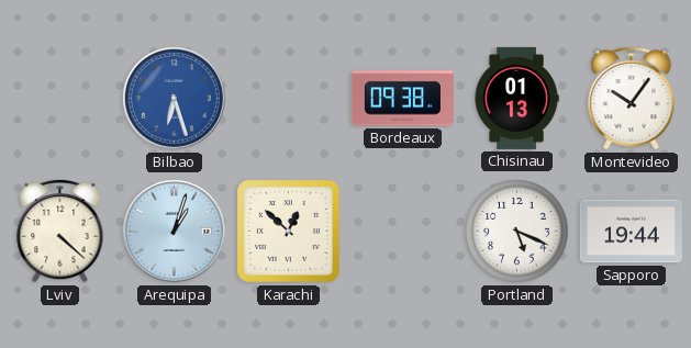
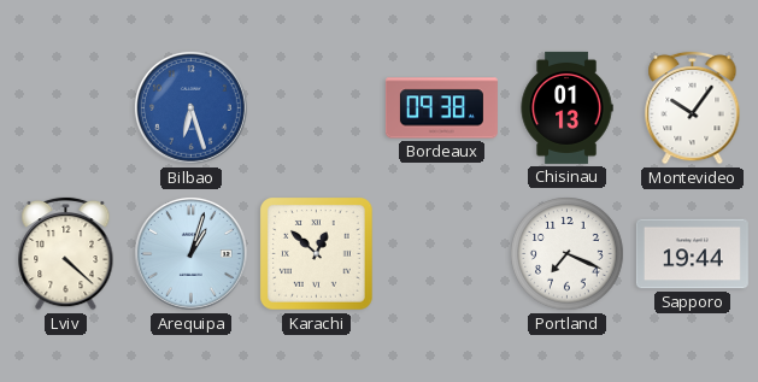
Portland: 5:19 -> 7:19 (568, 254)
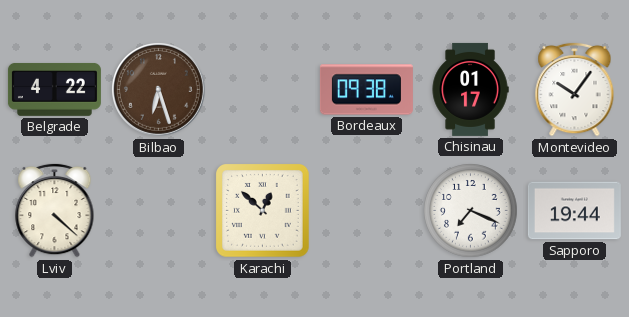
Belgrade: none -> 4:22 (54, 89)
Bilbao dial: blue -> brown (158, 89)
Chisinau: 01:13 -> 01:17 (470, 89)
Arequipa: 1:03 -> none (190, 253)
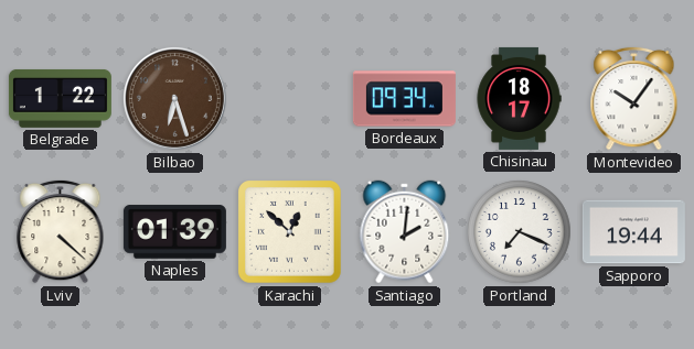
Belgrade: 4:22 -> 1:22 (60, 98)
Bordeaux: 09:38 -> 09:34 (404, 99)
Chisinau: 01:17 -> 18:17 (519, 98)
Naples: none -> 01:39 (174, 232)
Santiago: none -> 2:01 (405, 232)
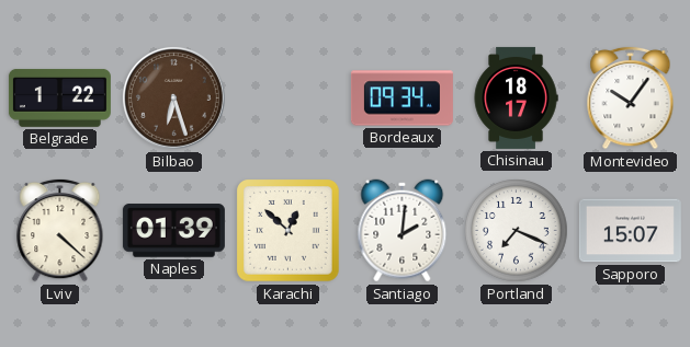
Sapporo: 19:44 -> 15:07 (630, 231)
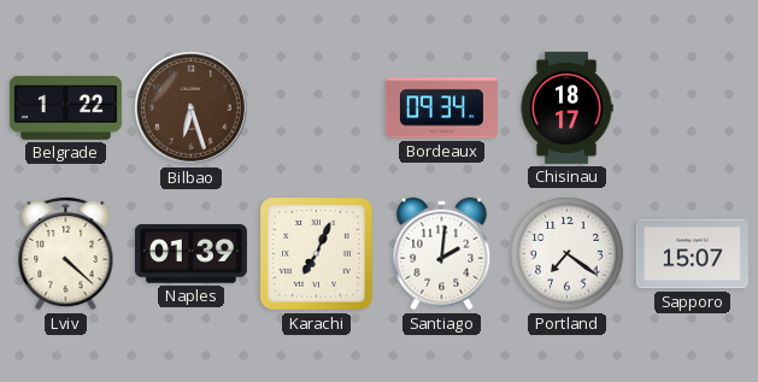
Montevideo: 10:06 -> none (631, 97)
Karachi: 12:52 -> 7:04 (317, 254)
Portland: 7:19 -> 7:21 (568, 254)
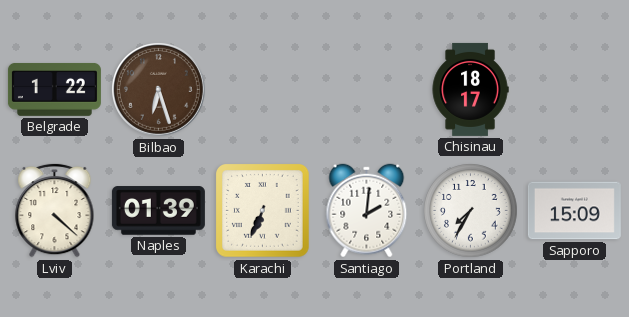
Bordeaux: 09:34 -> none (441, 108)
Karachi: 7:04 -> 6:34 (263, 211)
Portland: 7:21 -> 7:35 (471, 211)
Sapporo: 15:07 -> 15:09 (574, 211)
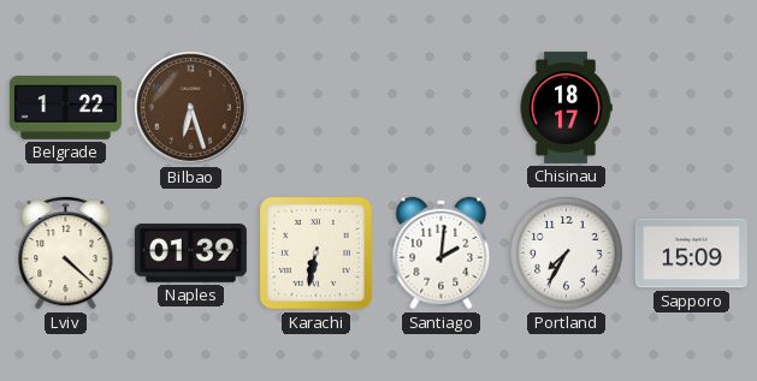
Karachi: 6:34 -> 6:32 (317, 254)
